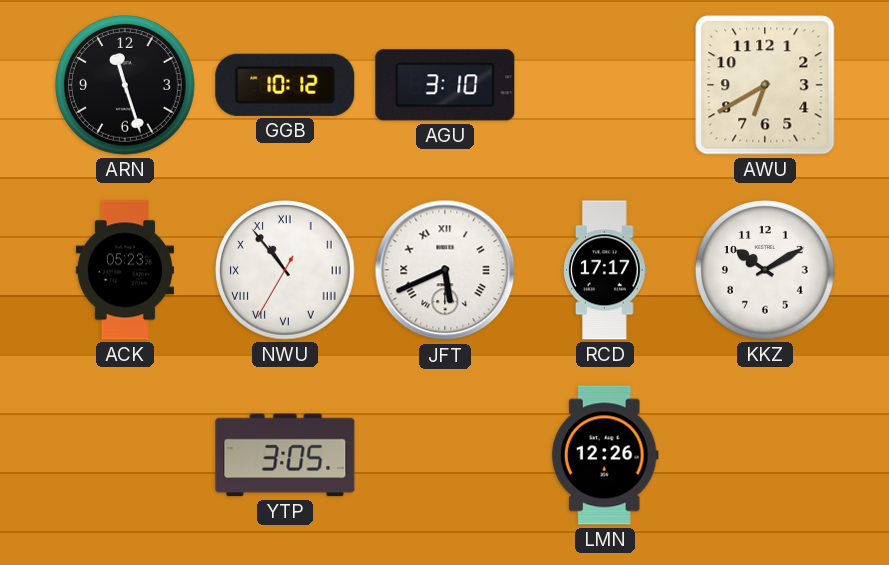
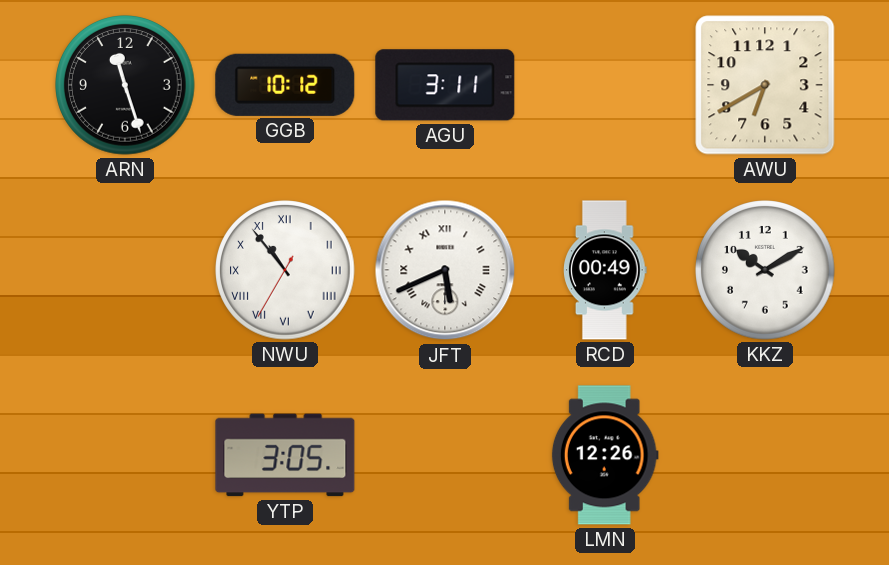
AGU: 3:10 -> 3:11 (445, 85)
ACK: 05:23 -> none (125, 270)
RCD: 17:17 -> 00:49 (606, 270)
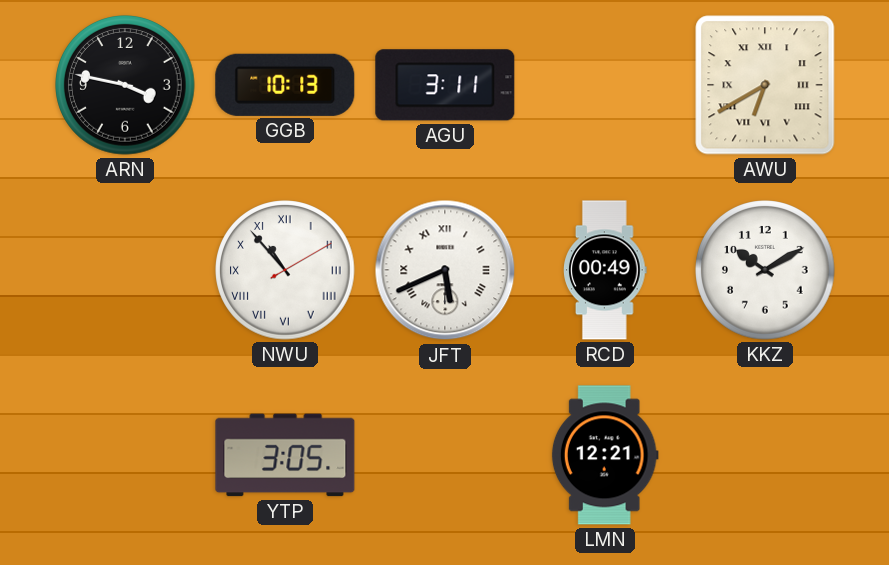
ARN: 11:27 -> 3:47 (125, 85)
GGB: 10:12 -> 10:13 (285, 85)
AWU numerals: Arabic -> Roman (765, 85)
NWU: 10:53:35 -> 10:53:10 (285, 270)
LMN: 12:26 -> 12:21 (605, 455)
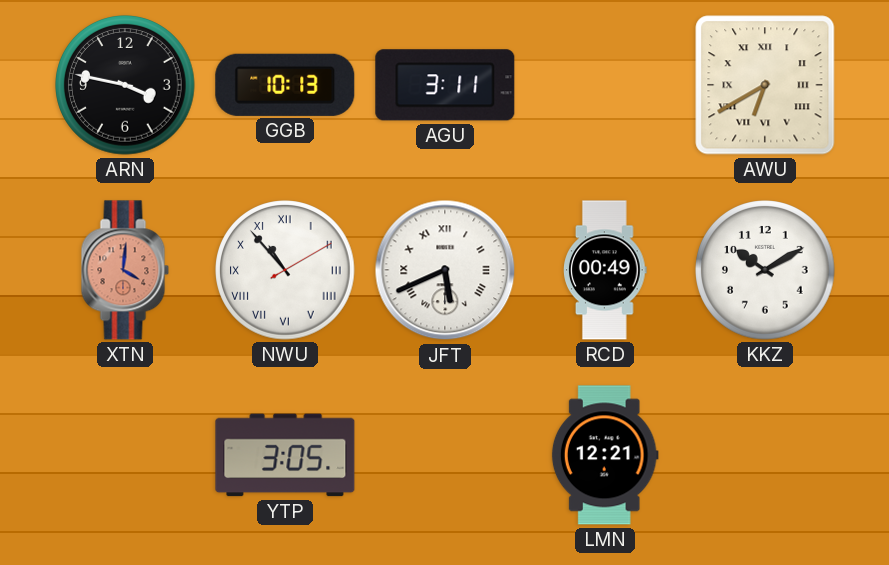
XTN: none -> 4:01 (125, 270)
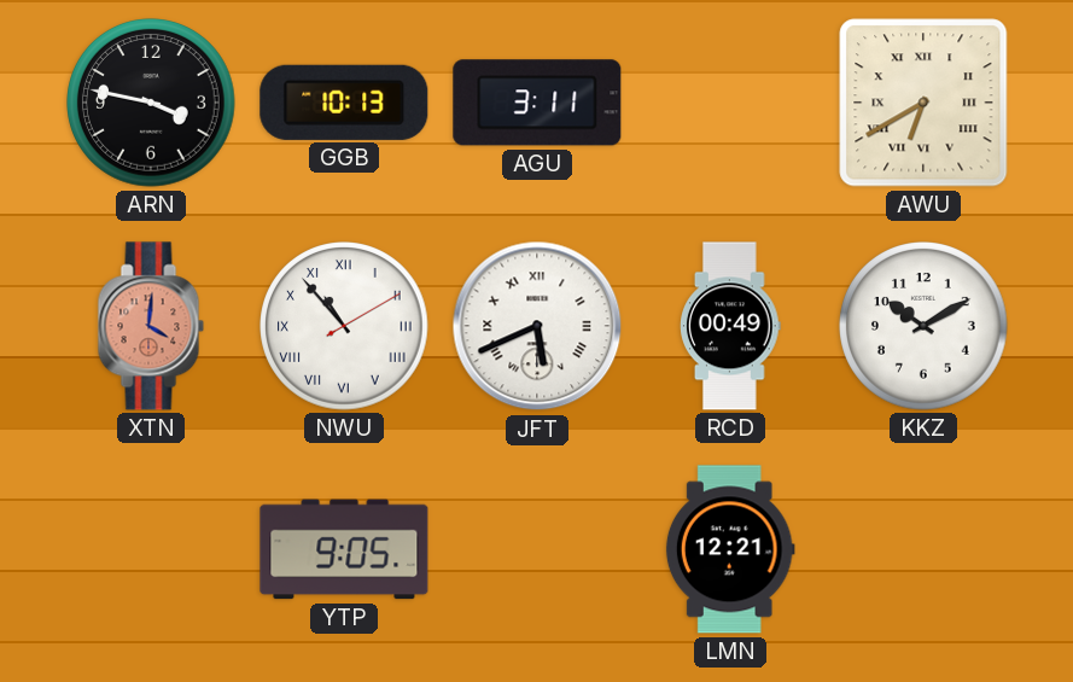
YTP: 3:05 -> 9:05 (344, 549)
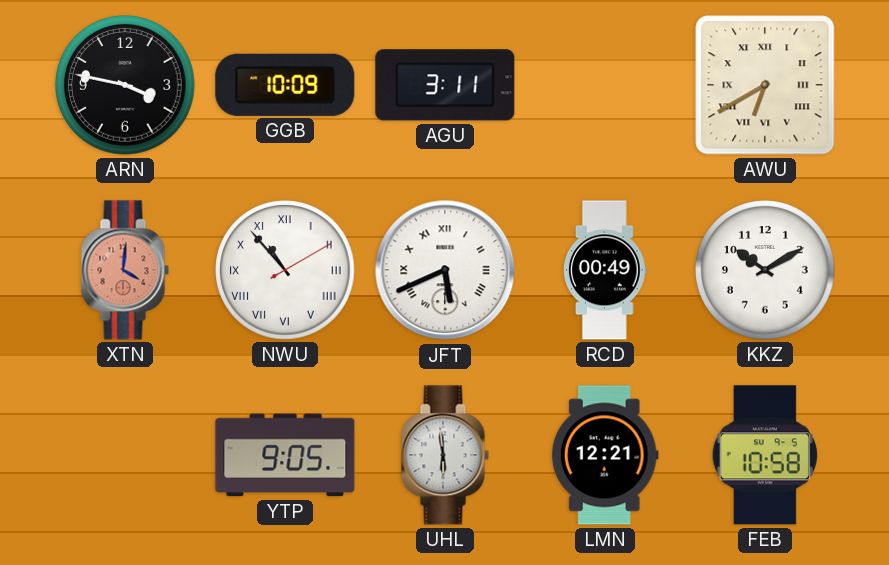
GGB: 10:13 -> 10:09 (285, 85)
UHL: none -> 5:59 (445, 455)
FEB: none -> 10:58 (765, 455)
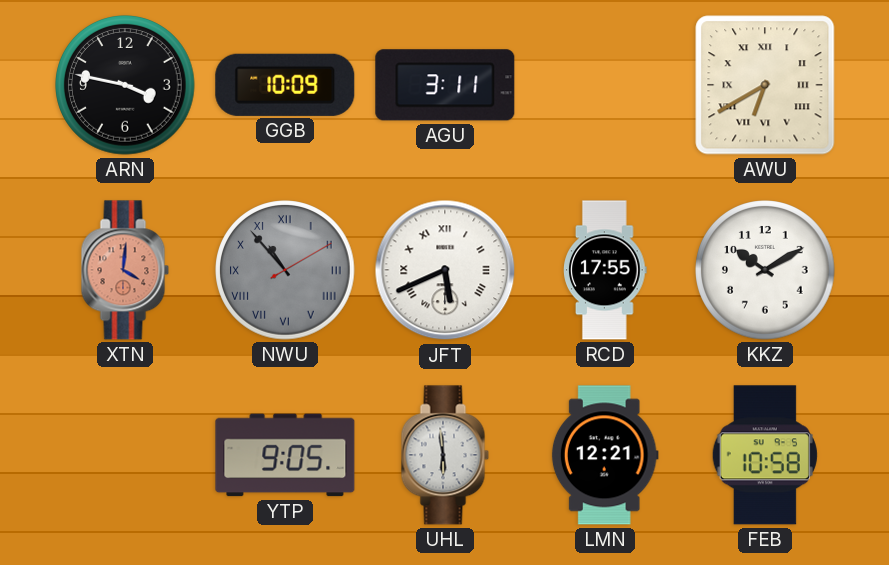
NWU dial: white -> grey (285, 270)
RCD: 00:49 -> 17:55 (606, 270)
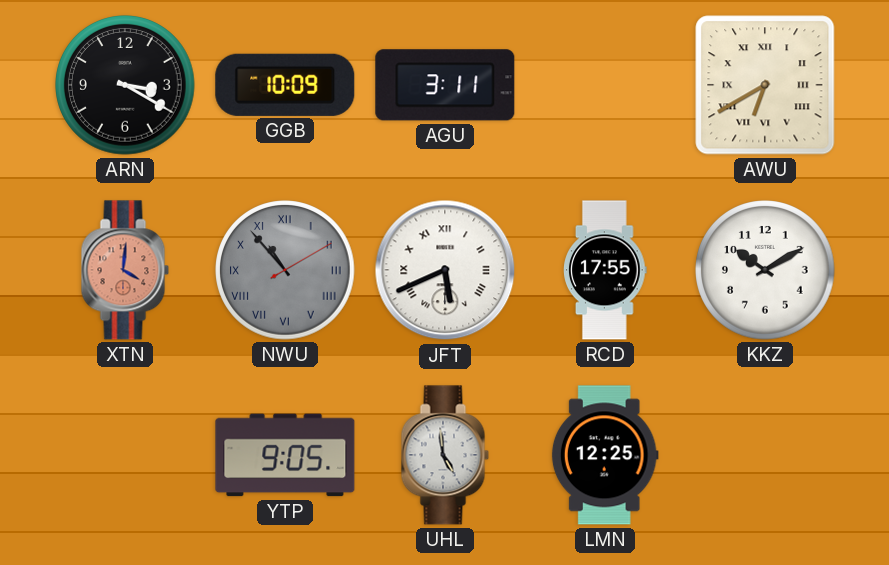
ARN: 3:47 -> 3:20 (125, 85)
UHL: 5:59 -> 4:59 (445, 455)
LMN: 12:21 -> 12:25 (605, 455)
FEB: 10:58 -> none (765, 455)
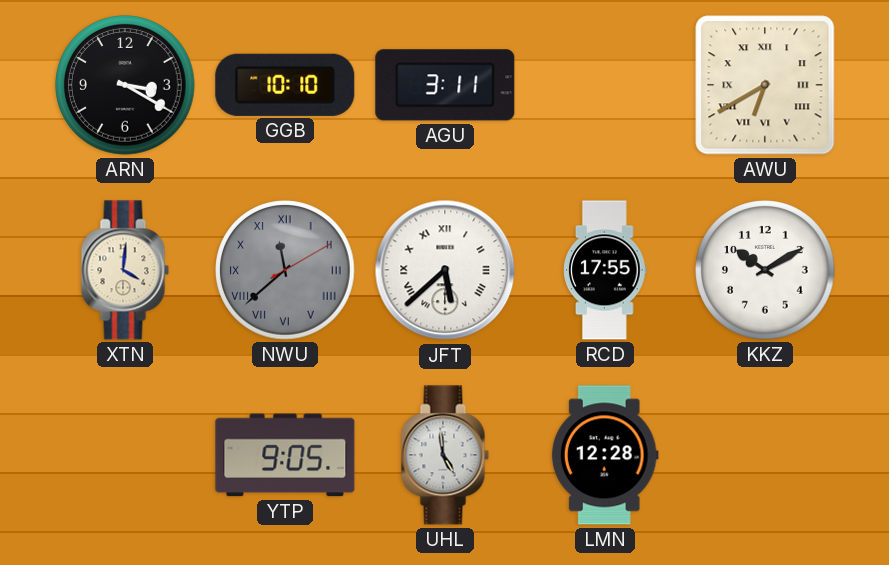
GGB: 10:09 -> 10:10 (285, 85)
XTN dial: salmon -> cream (125, 270)
NWU: 10:53 -> 11:38 (285, 270)
JFT: 5:41 -> 5:38 (445, 270)
LMN: 12:25 -> 12:28 (605, 455)
